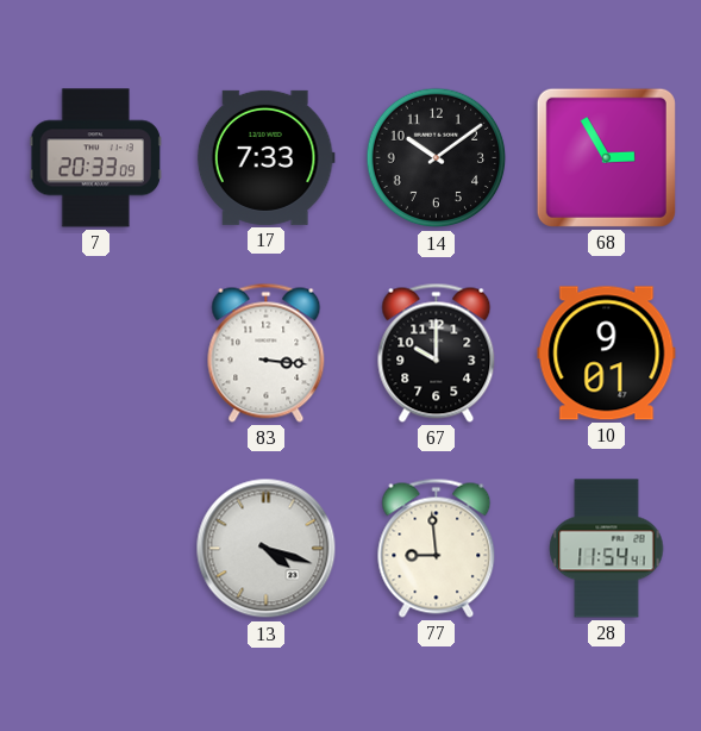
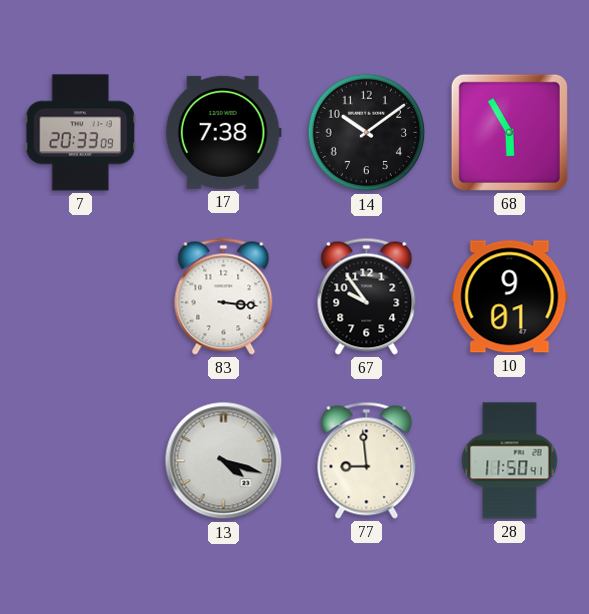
17: 7:33 -> 7:38 (223, 132)
68: 2:55 -> 5:55 (509, 132)
67: 10:00 -> 9:54 (367, 296)
28: 11:54 -> 11:50 (510, 461)
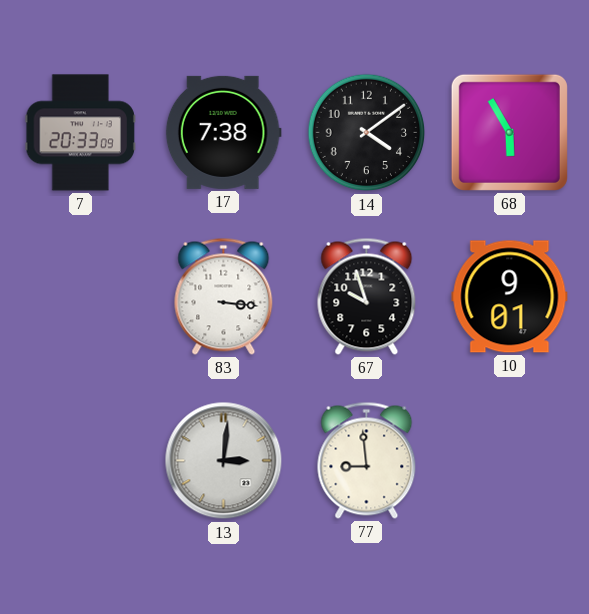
14: 10:09 -> 4:09 (367, 133)
67: 9:54 -> 9:57 (367, 296)
13: 4:18 -> 3:01 (224, 461)
28: 11:50 -> none (510, 461)
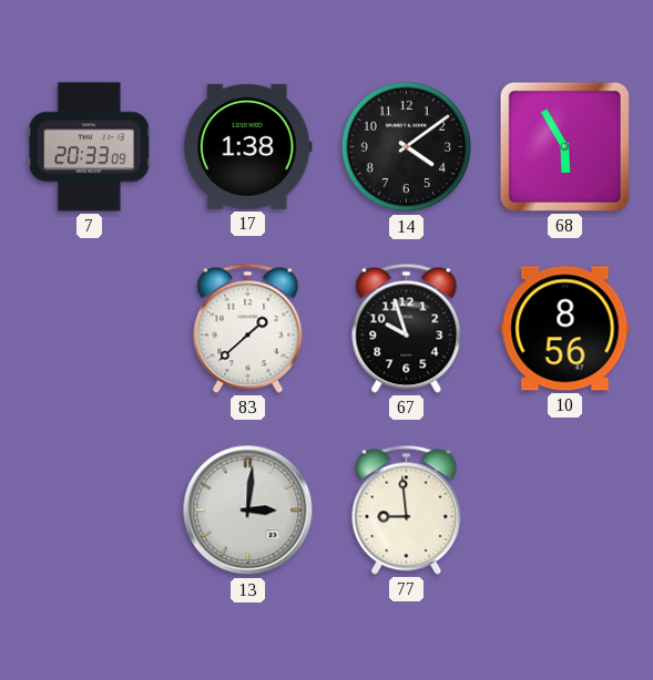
17: 7:38 -> 1:38 (247, 146)
83: 3:16 -> 1:38 (248, 328)
10: 9:01 -> 8:56 (565, 329)
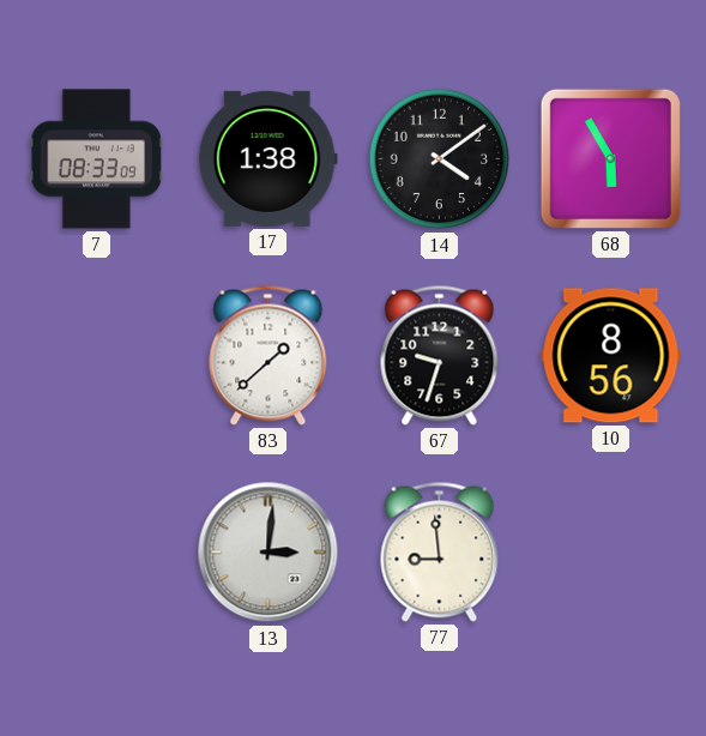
7: 20:33 -> 08:33 (96, 159)
67: 9:57 -> 9:33 (440, 355)
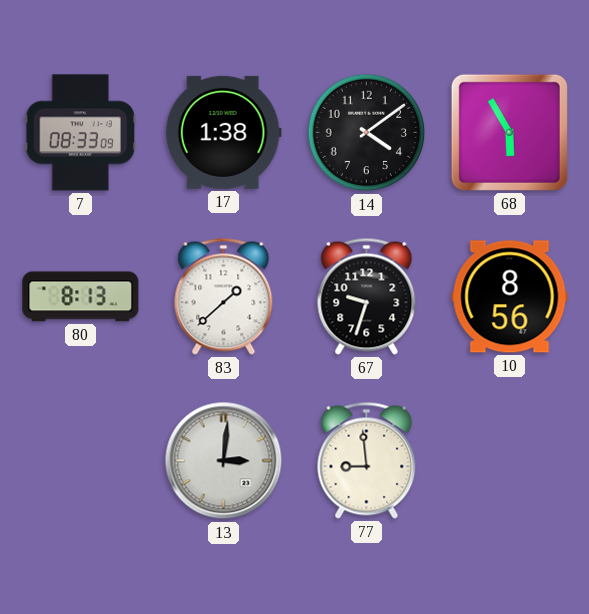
80: none -> 8:13 (81, 297)
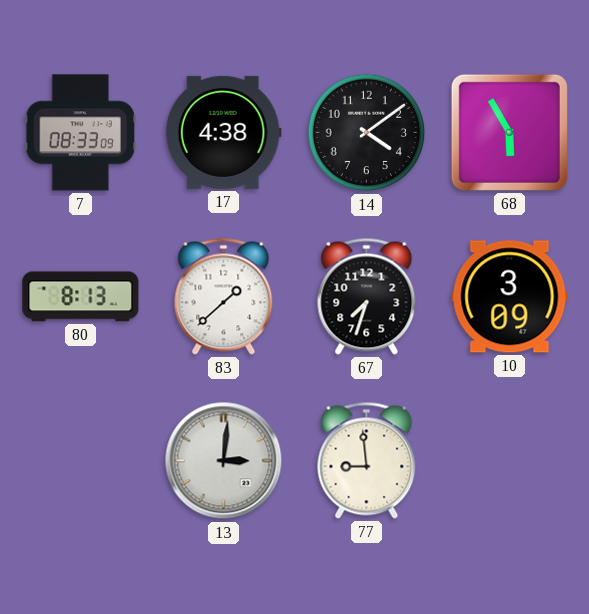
17: 1:38 -> 4:38 (223, 132)
67: 9:33 -> 7:33 (367, 296)
10: 8:56 -> 3:09 (510, 297)
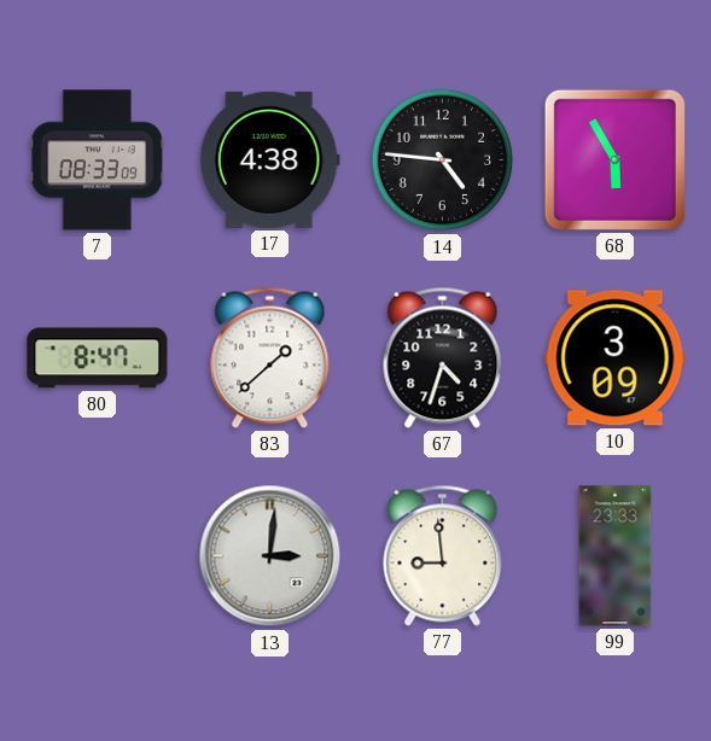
14: 4:09 -> 4:46 (443, 161)
80: 8:13 -> 8:47 (98, 358)
67: 7:33 -> 4:33 (443, 357)
99: none -> 23:33 (616, 556)
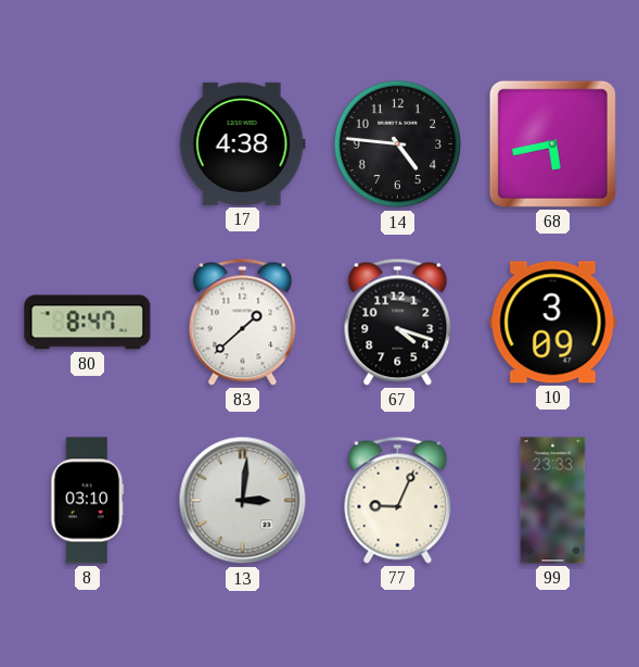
7: 08:33 -> none (97, 161)
68: 5:55 -> 5:43 (552, 143)
67: 4:33 -> 4:18 (398, 322)
8: none -> 03:10 (88, 501)
77: 8:59 -> 9:04 (398, 500)
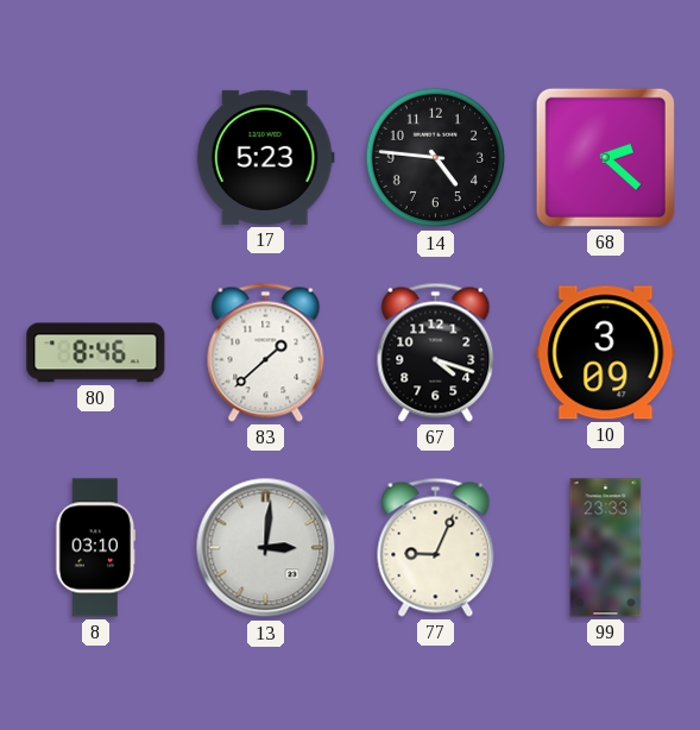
17: 4:38 -> 5:23 (265, 157)
68: 5:43 -> 2:22 (605, 157)
80: 8:47 -> 8:46 (96, 353)
